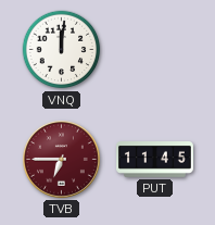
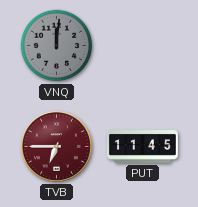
VNQ dial: white -> grey (57, 46)
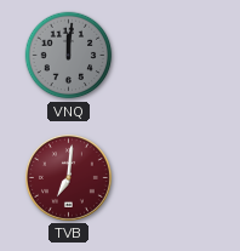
TVB: 6:45 -> 7:01 (68, 177)
PUT: 11:45 -> none (143, 147)
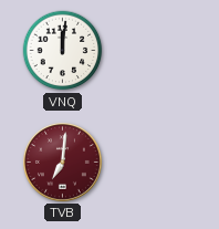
VNQ dial: grey -> white (63, 51)
